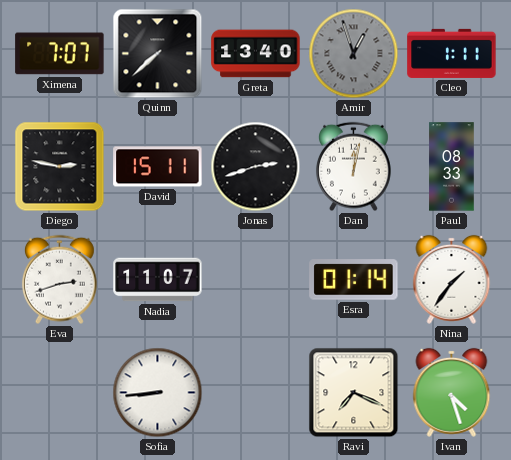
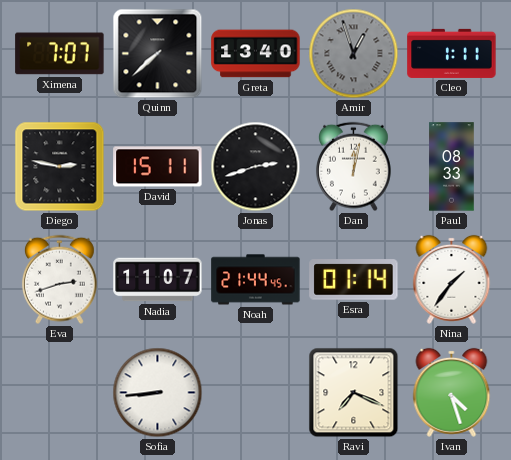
Noah: none -> 21:44 (256, 280)
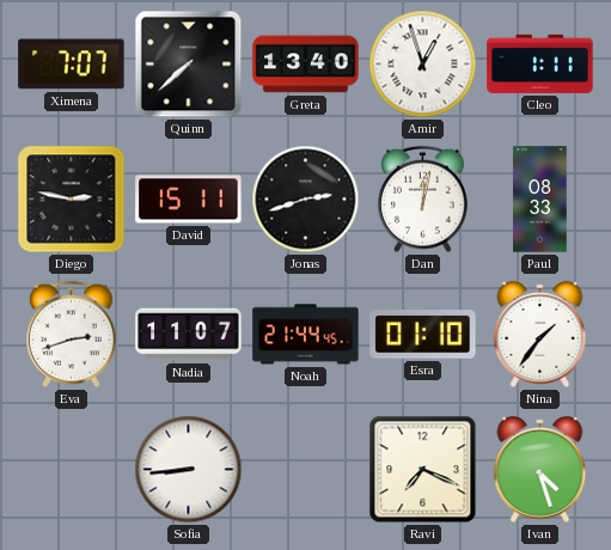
Amir dial: grey -> white (423, 65)
Esra: 01:14 -> 01:10 (423, 335)
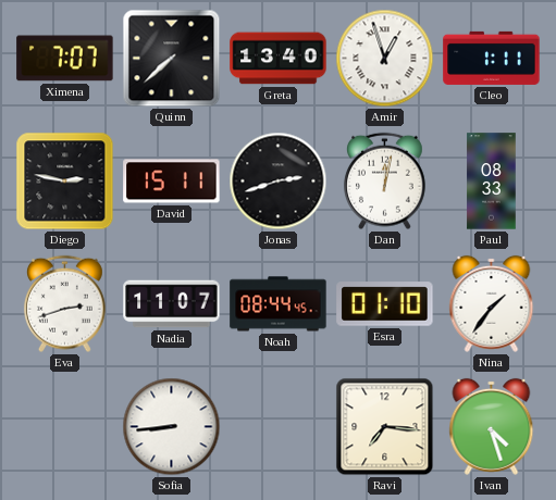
Noah: 21:44 -> 08:44 (279, 304)
Ravi: 7:19 -> 7:16 (385, 427)
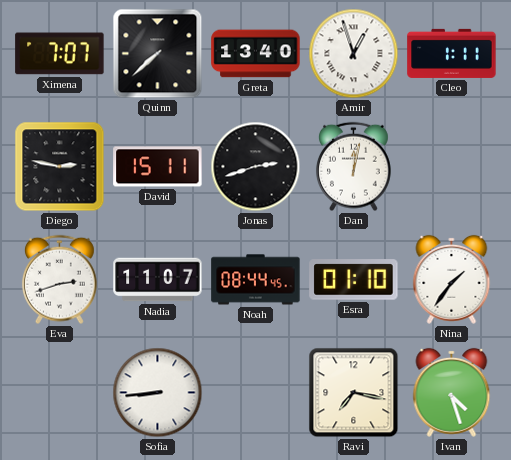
Paul: 08:33 -> none (492, 182)
Ravi: 7:16 -> 7:17 (354, 393)
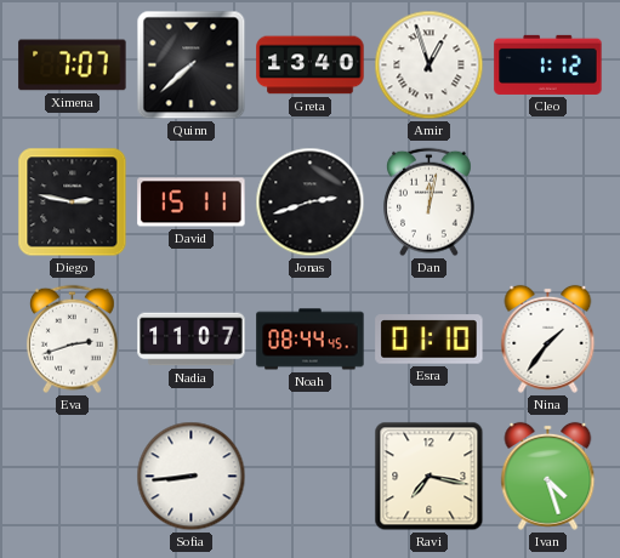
Cleo: 1:11 -> 1:12 (548, 64)
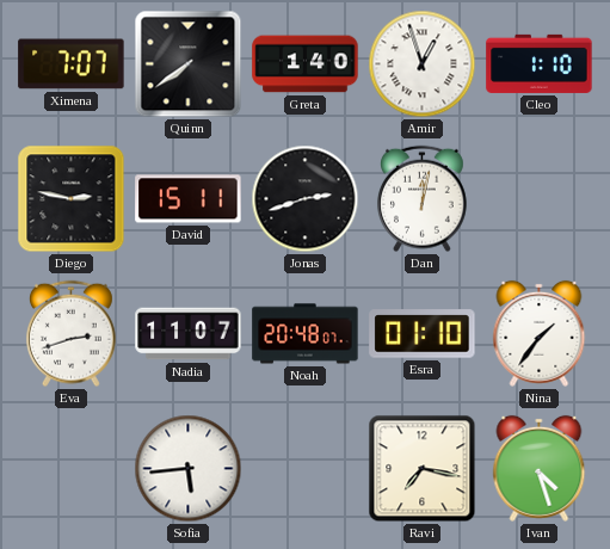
Quinn: 7:38 -> 7:39 (189, 64)
Greta: 13:40 -> 1:40 (306, 64)
Cleo: 1:12 -> 1:10 (540, 63)
Noah: 08:44 -> 20:48 (306, 334)
Sofia: 8:44 -> 5:44 (189, 469)
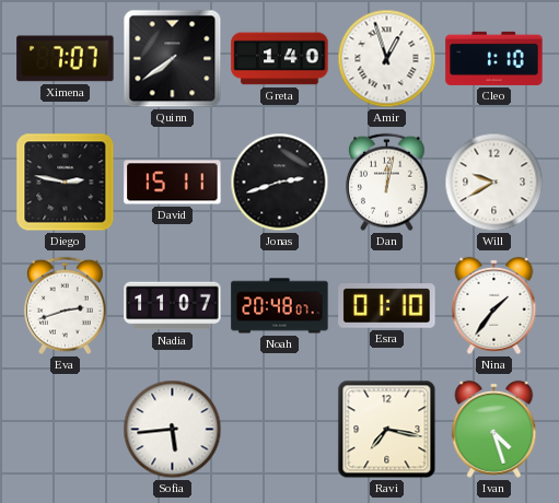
Will: none -> 9:40 (494, 183)
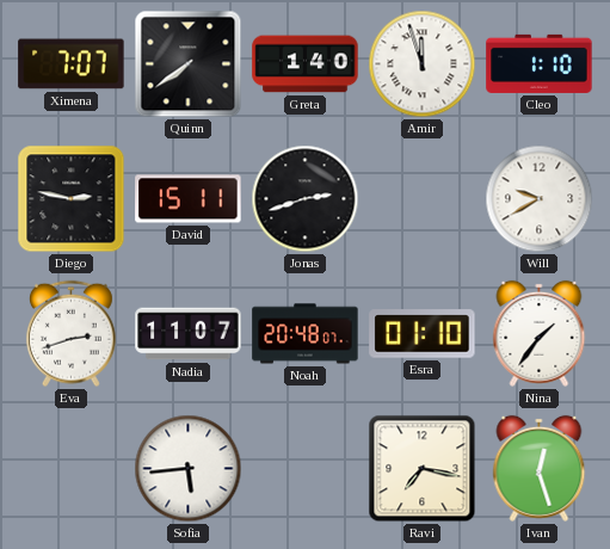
Amir: 12:57 -> 11:57 (423, 64)
Dan: 12:02 -> none (387, 183)
Ivan: 4:27 -> 12:27 (540, 468)
